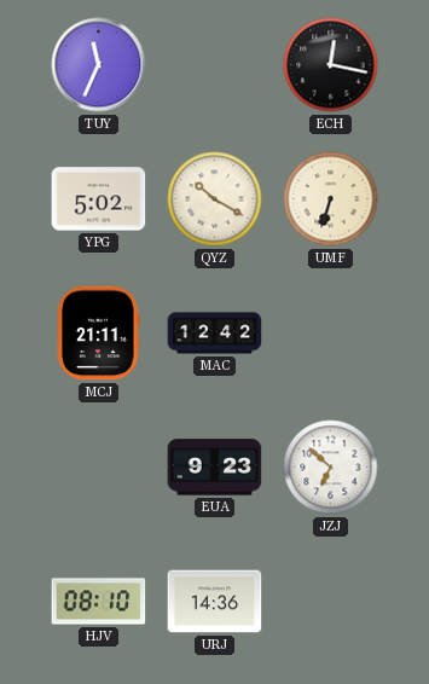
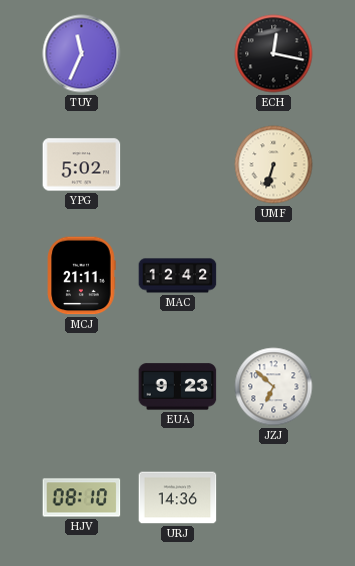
QYZ: 10:20 -> none (215, 199)
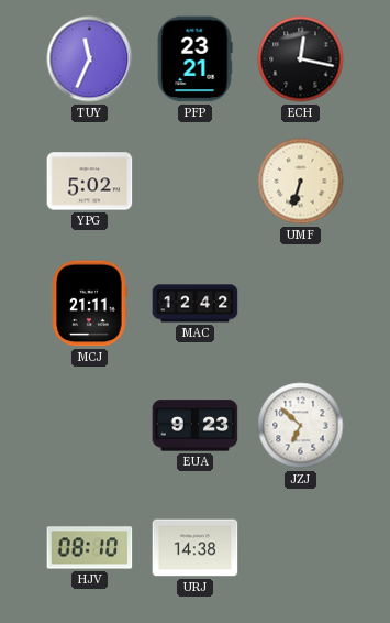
PFP: none -> 23:21 (194, 59)
URJ: 14:36 -> 14:38 (196, 548)
